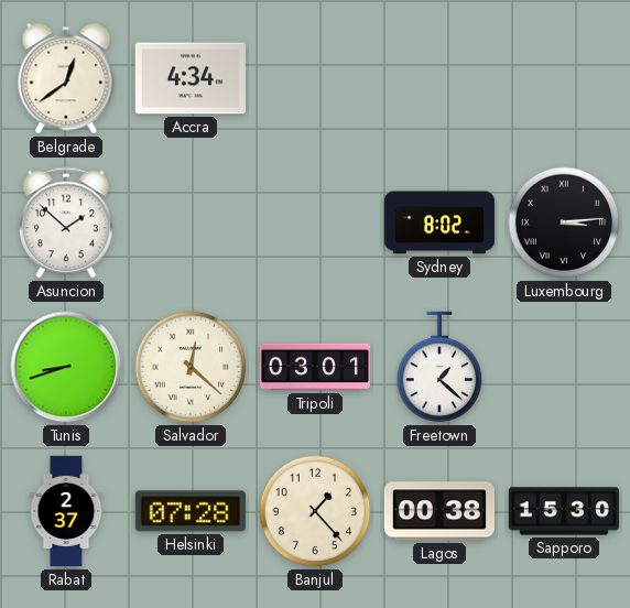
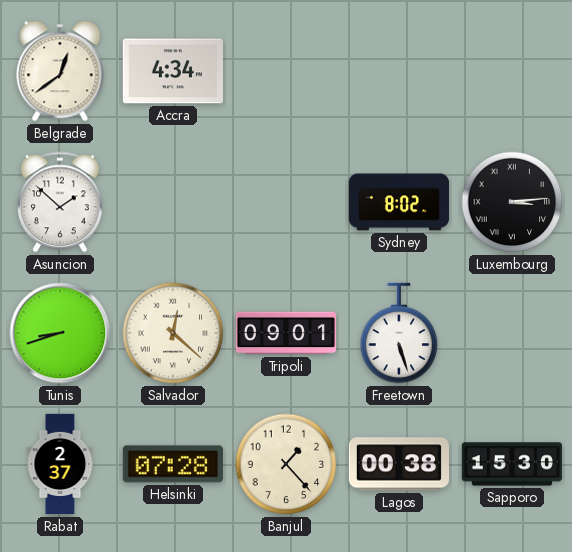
Tripoli: 03:01 -> 09:01 (285, 333)
Freetown: 1:22 -> 5:27 (399, 333)
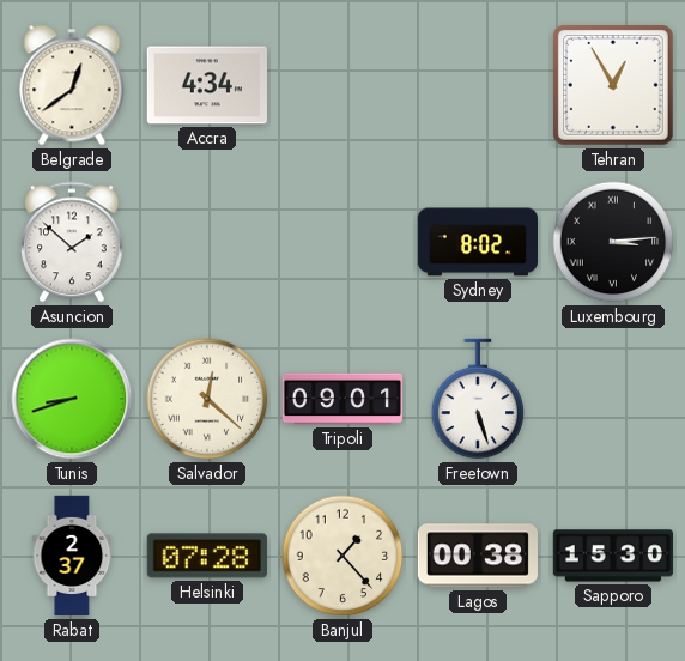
Tehran: none -> 12:55 (613, 85)
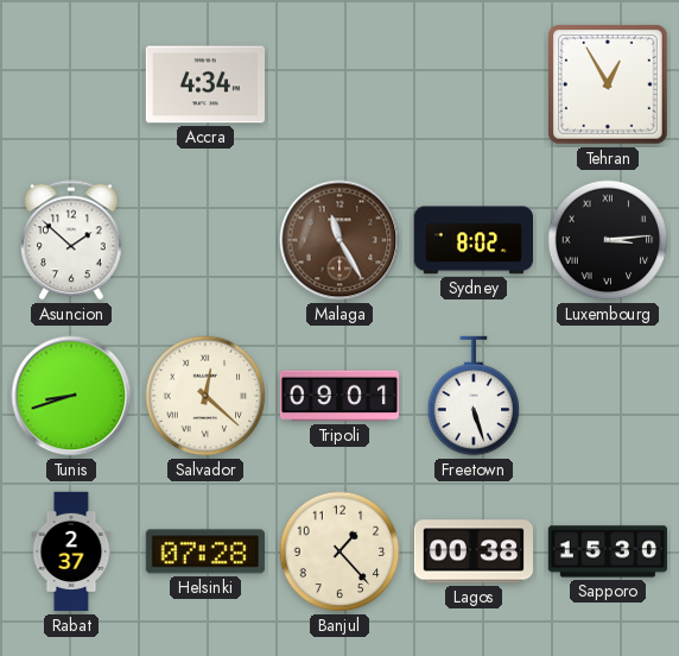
Belgrade: 12:39 -> none (72, 85)
Malaga: none -> 11:25 (339, 240)
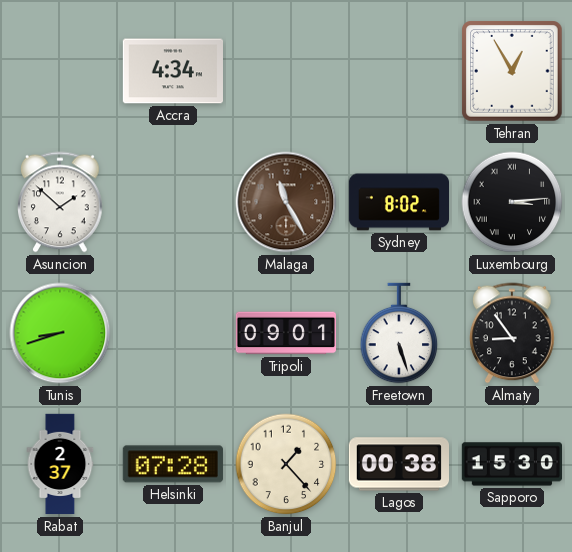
Salvador: 12:22 -> none (205, 396)
Almaty: none -> 8:54 (513, 333)
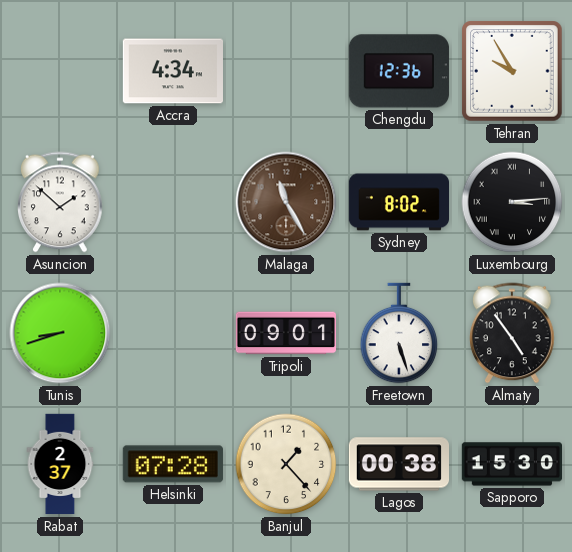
Chengdu: none -> 12:36 (399, 71)
Tehran: 12:55 -> 9:55 (512, 71)
Almaty: 8:54 -> 4:54 (513, 333)
